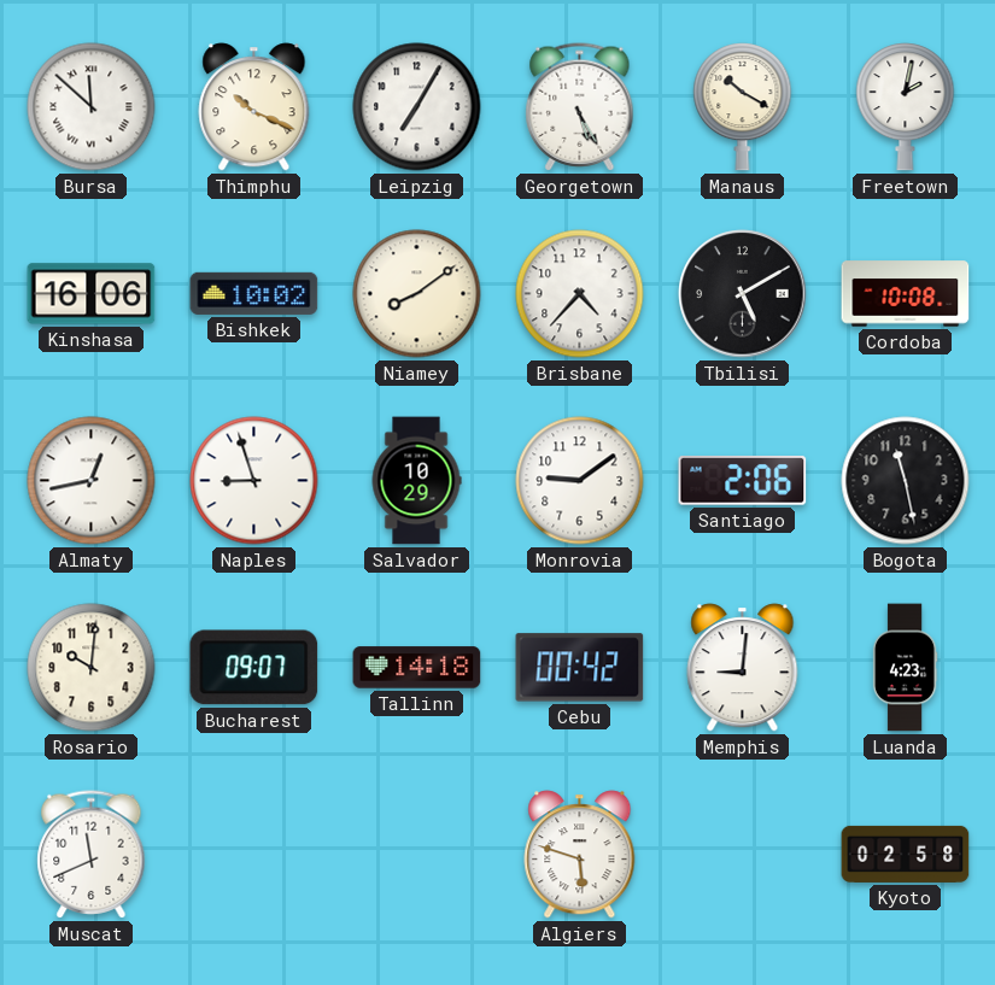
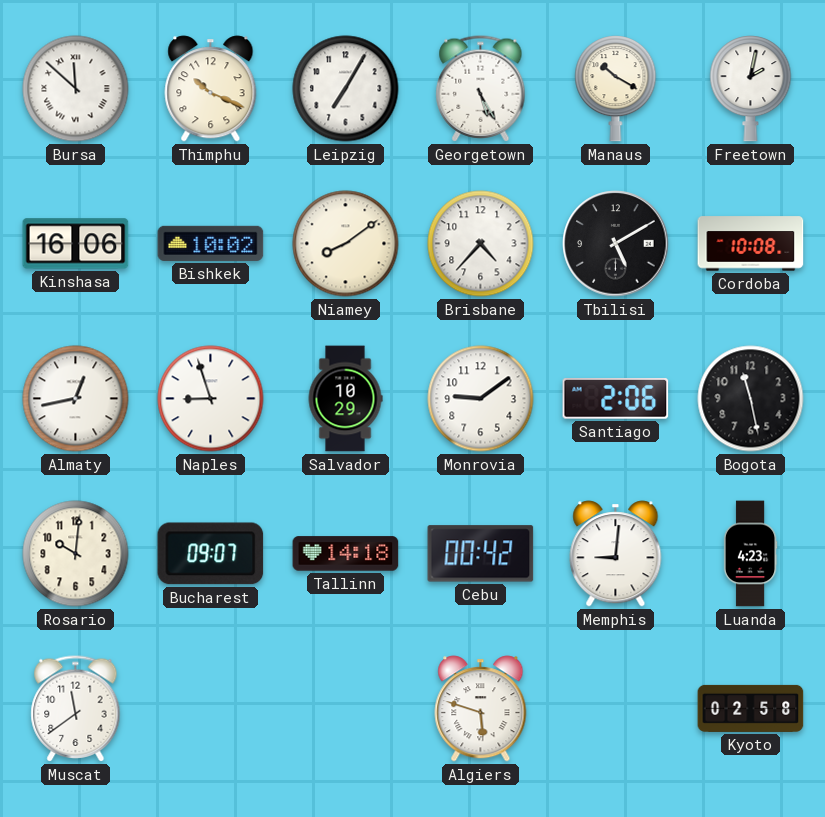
Muscat: 11:41 -> 11:39 (76, 709)
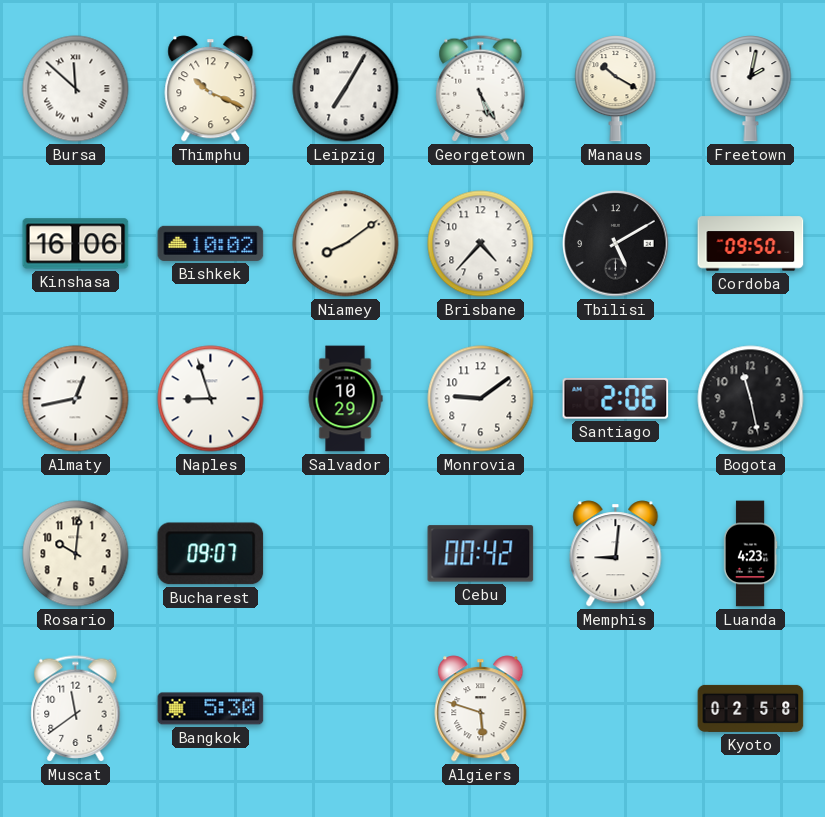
Cordoba: 10:08 -> 09:50 (751, 244)
Tallinn: 14:18 -> none (346, 554)
Bangkok: none -> 5:30 (211, 709)
